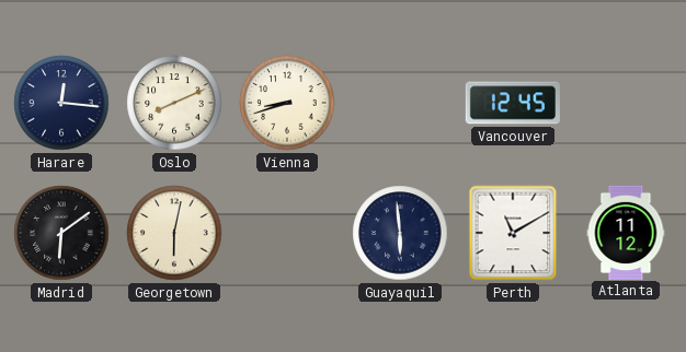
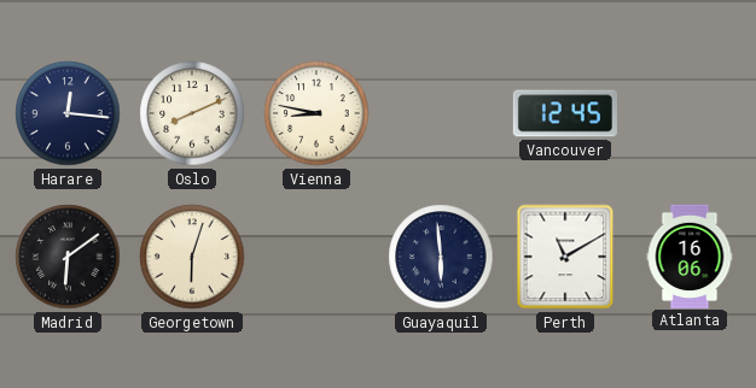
Vienna: 8:42 -> 8:47 (316, 113)
Georgetown: 6:02 -> 6:03 (192, 257)
Atlanta: 11:12 -> 16:06 (690, 255)
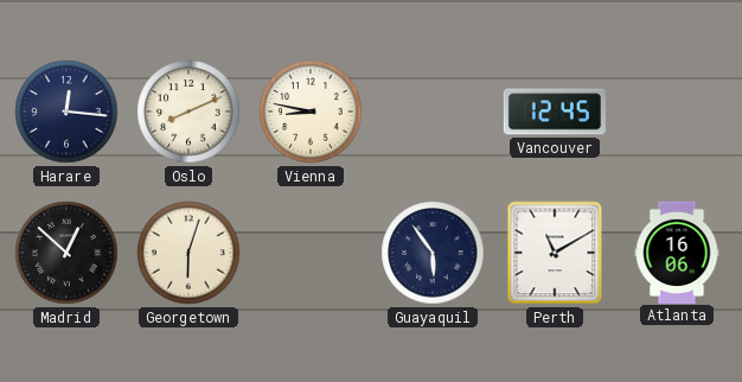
Madrid: 6:09 -> 12:52 (66, 253)
Guayaquil: 5:59 -> 5:54 (433, 253)
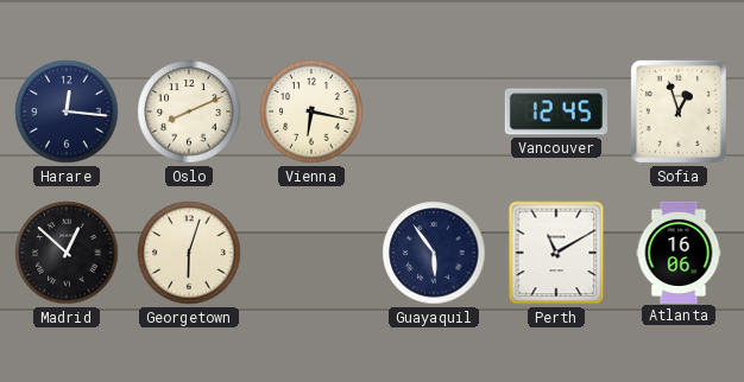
Vienna: 8:47 -> 6:17 (311, 112)
Sofia: none -> 12:57 (679, 112)
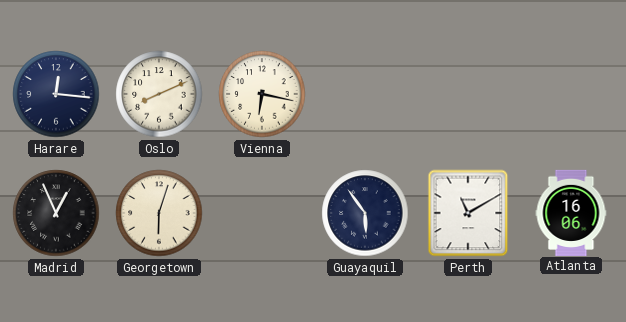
Vancouver: 12:45 -> none (556, 112)
Sofia: 12:57 -> none (679, 112)
Madrid: 12:52 -> 12:56 (56, 213)
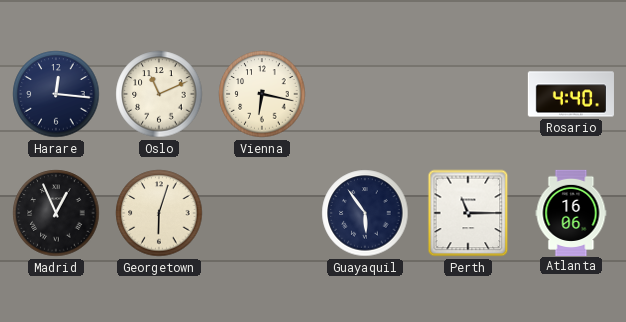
Oslo: 8:11 -> 11:11 (159, 94)
Rosario: none -> 4:40 (570, 94)
Perth: 11:10 -> 11:15 (468, 213)
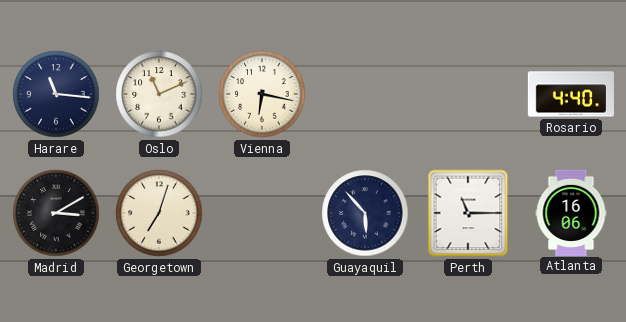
Harare: 12:16 -> 11:16 (56, 94)
Madrid: 12:56 -> 3:10 (56, 213)
Georgetown: 6:03 -> 7:03 (159, 213)
Guayaquil: 5:54 -> 5:53 (365, 213)
